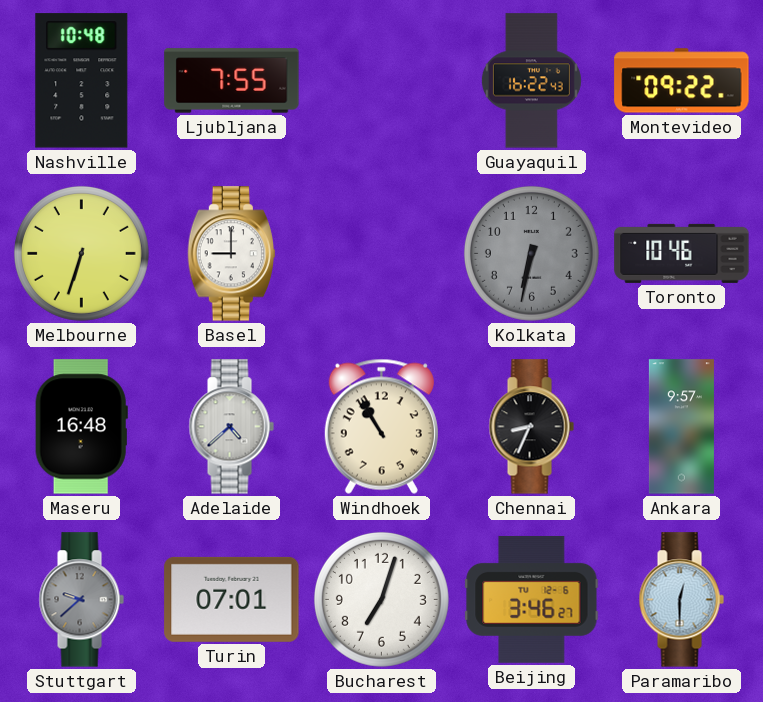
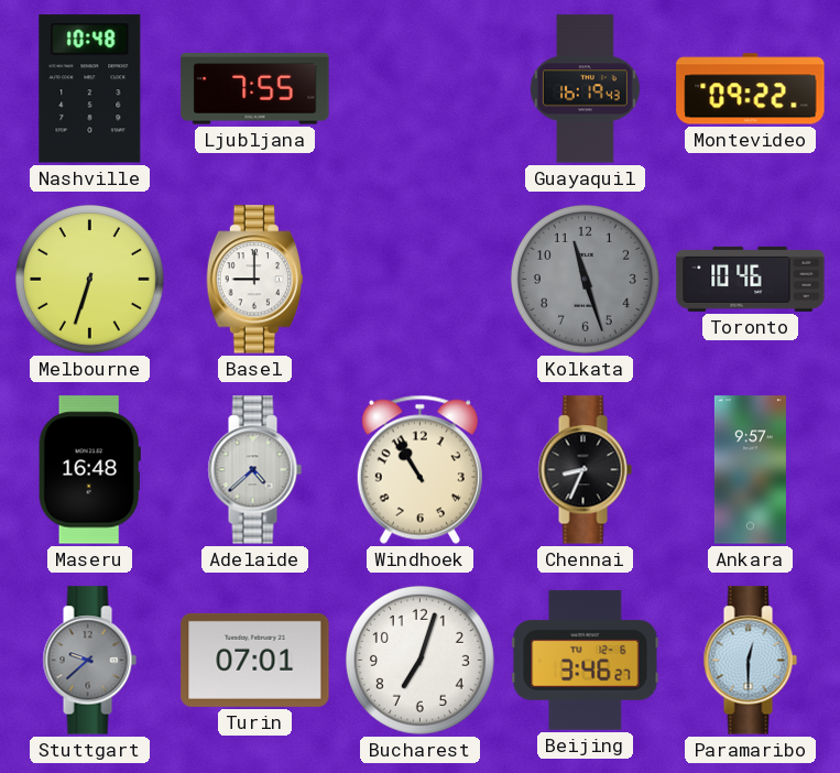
Guayaquil: 16:22 -> 16:19 (585, 89)
Kolkata: 6:32 -> 11:27 (585, 279)
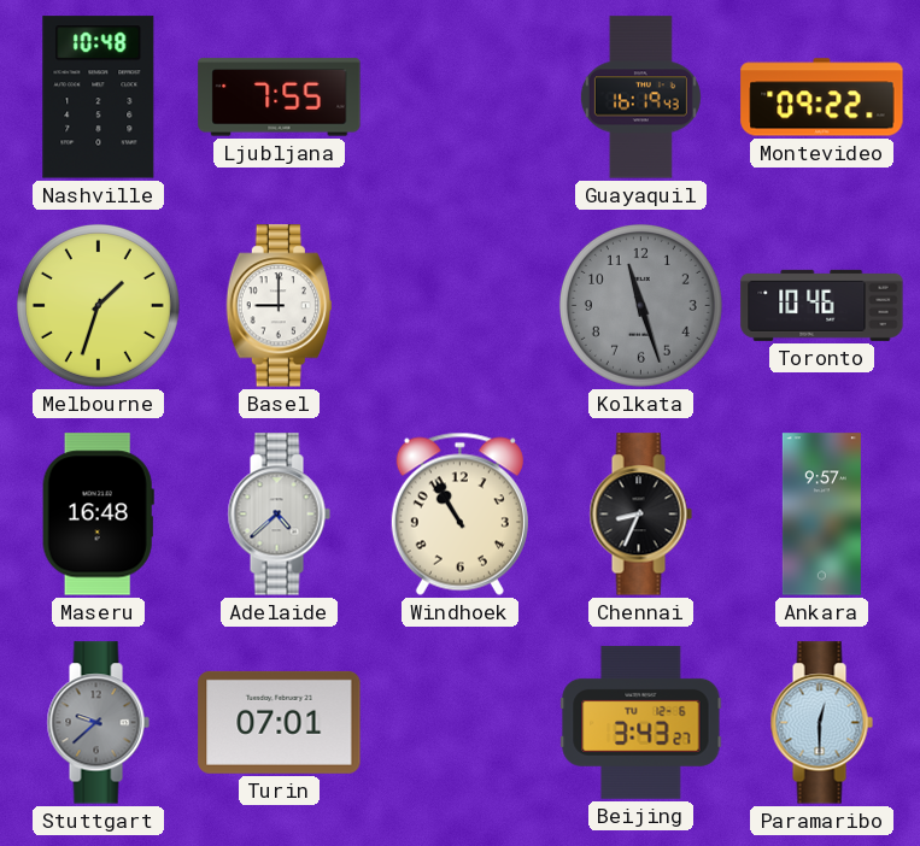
Melbourne: 6:33 -> 1:33 (98, 305)
Bucharest: 7:03 -> none (419, 660)
Beijing: 3:46 -> 3:43 (641, 722)
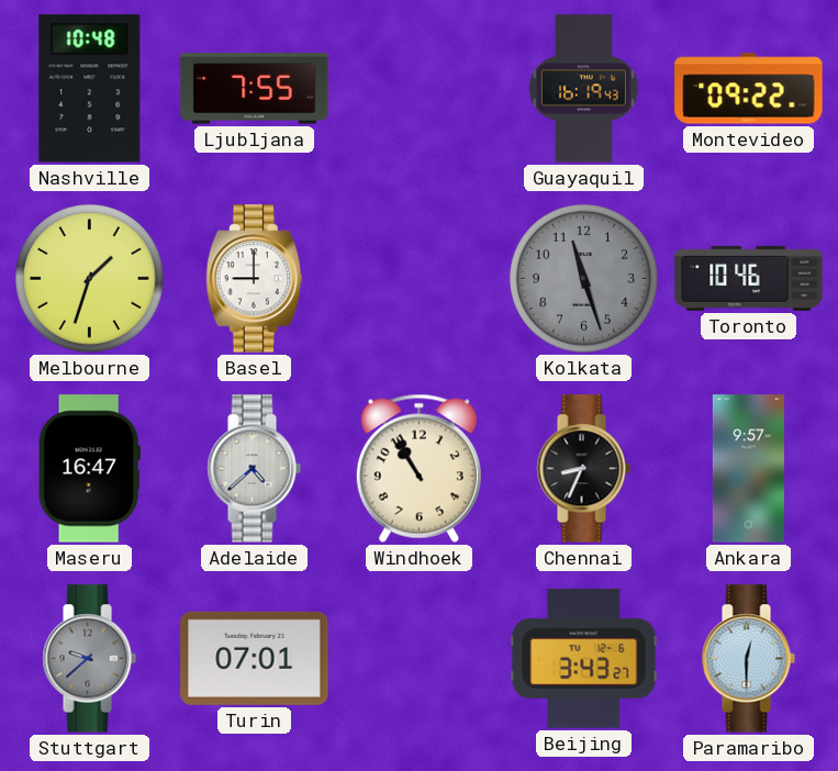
Maseru: 16:48 -> 16:47 (89, 469)
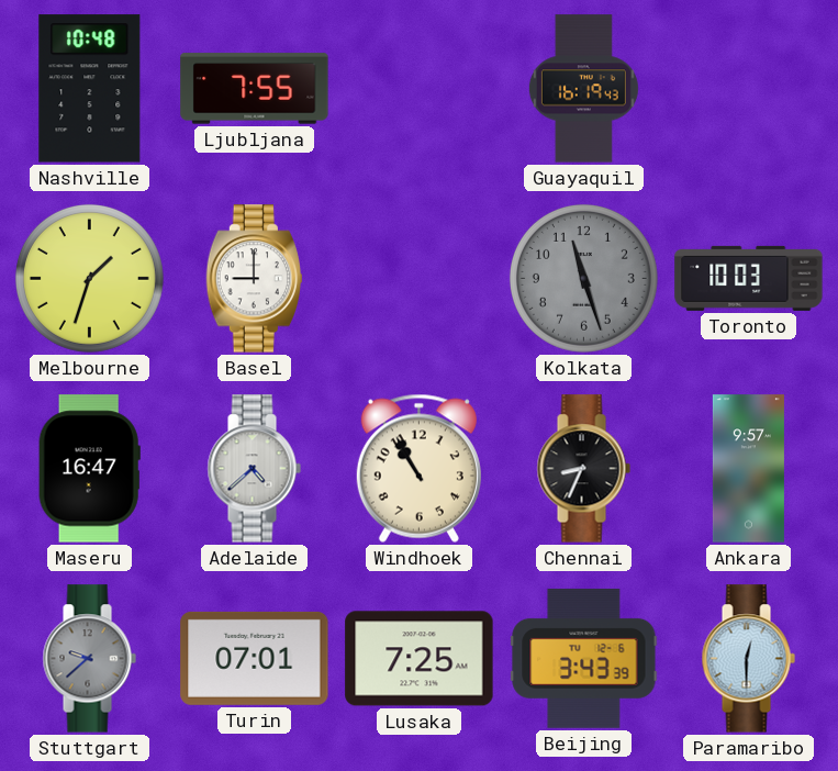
Montevideo: 09:22 -> none (749, 89)
Toronto: 10:46 -> 10:03 (749, 278)
Lusaka: none -> 7:25 (420, 659)
Beijing: 3:43:27 -> 3:43:39 (584, 658)
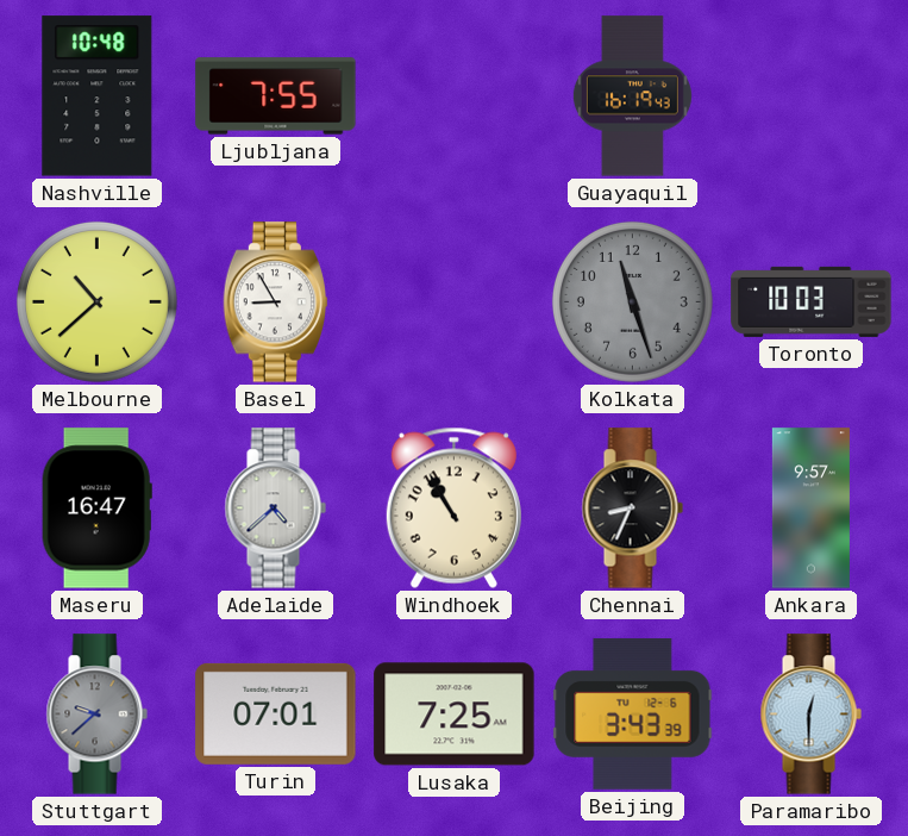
Melbourne: 1:33 -> 10:38 (96, 301)
Basel: 9:00 -> 8:55 (275, 302)
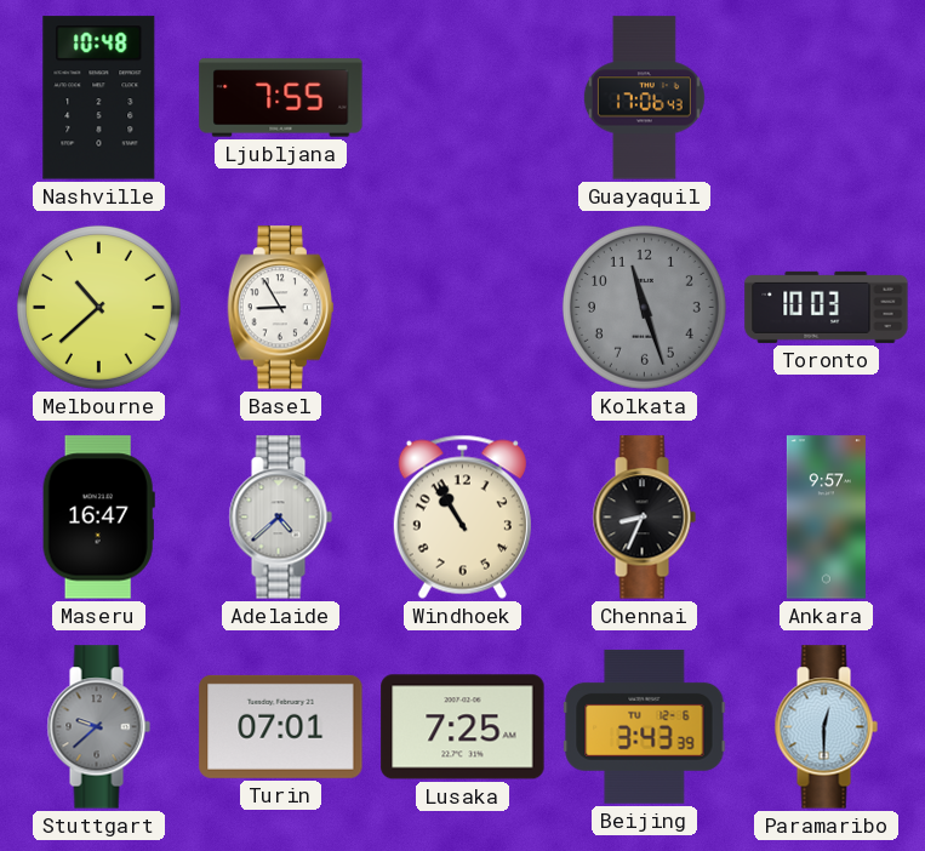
Guayaquil: 16:19 -> 17:06 (644, 98)
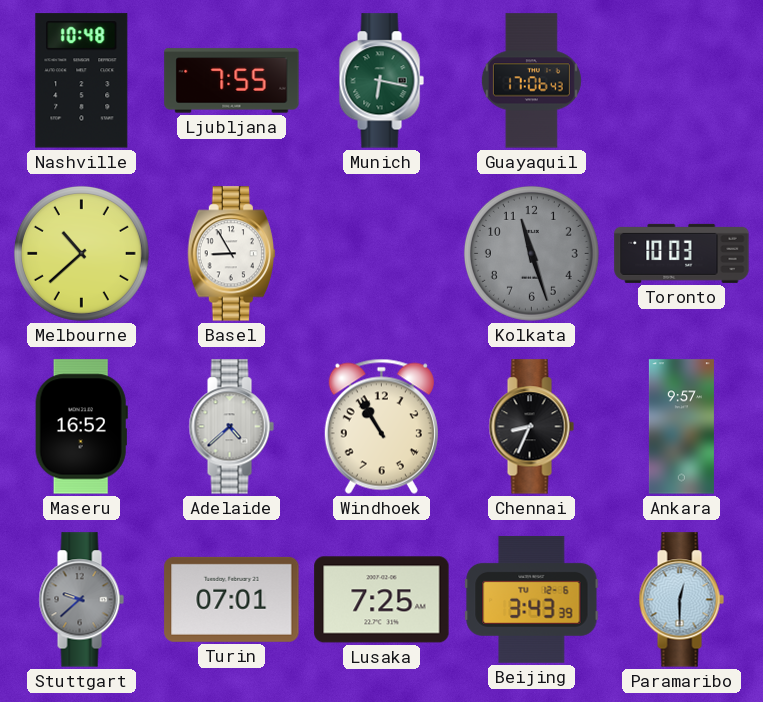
Munich: none -> 6:17 (381, 81)
Maseru: 16:47 -> 16:52 (81, 427)
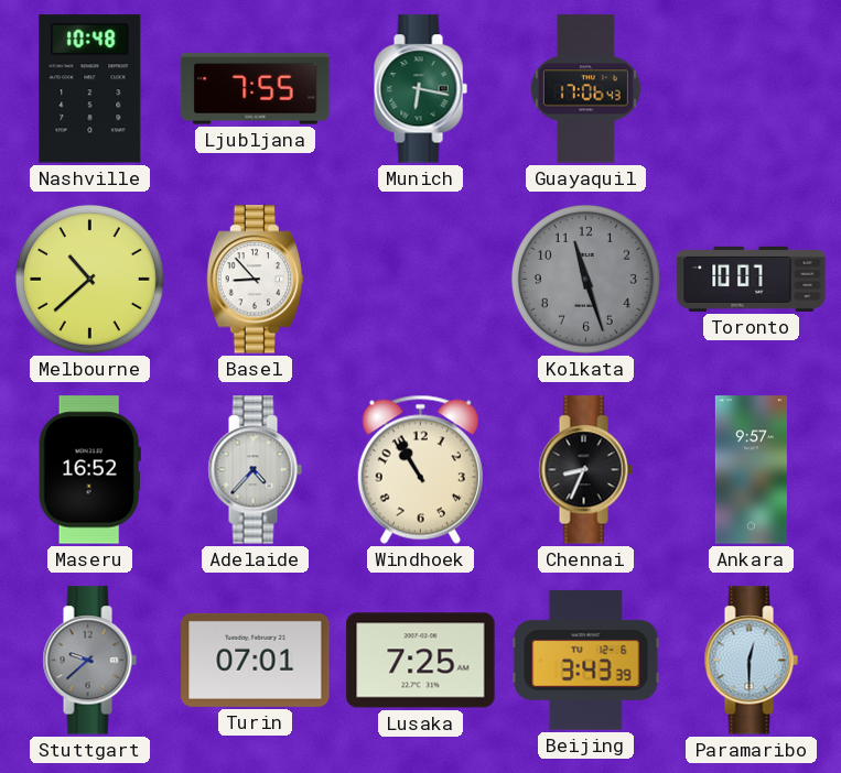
Basel: 8:55 -> 8:53 (255, 280)
Toronto: 10:03 -> 10:07 (752, 279)
Adelaide: 4:38 -> 4:37 (255, 470)
